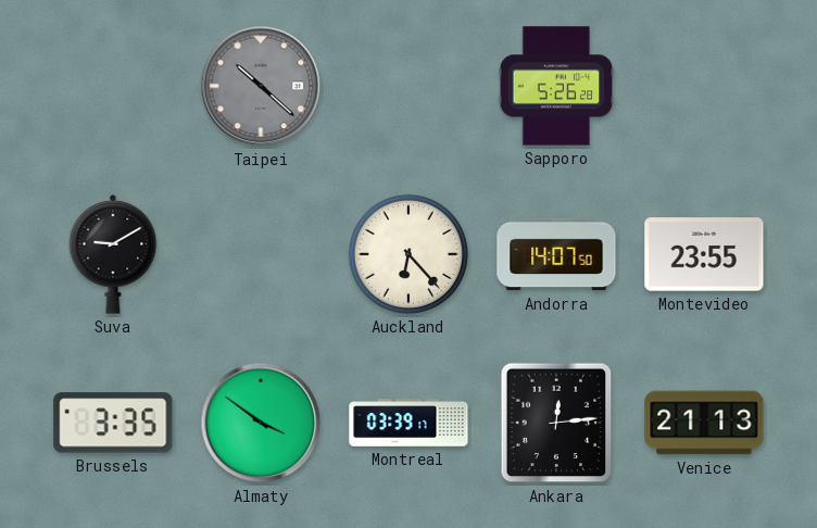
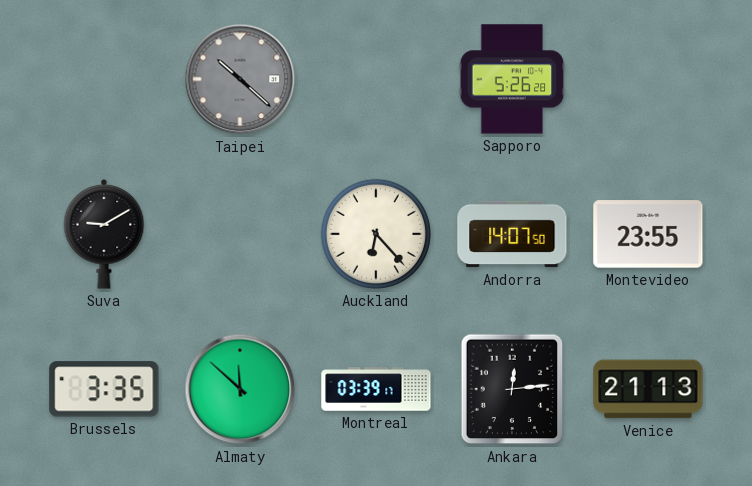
Almaty: 3:51 -> 11:52 (240, 389)
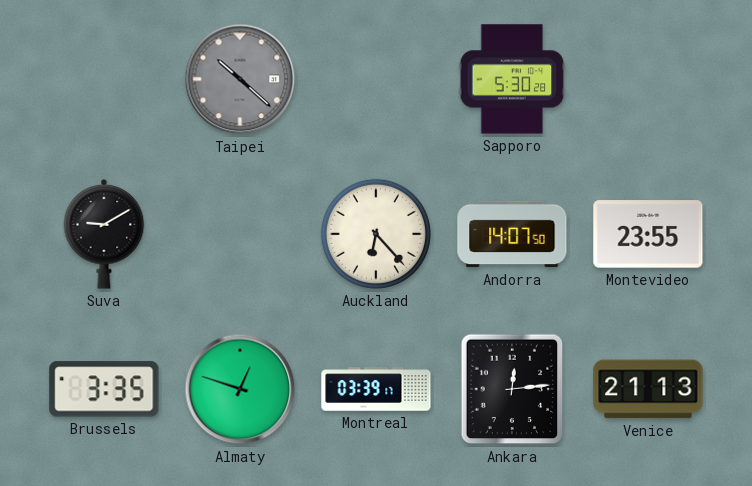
Sapporo: 5:26 -> 5:30 (512, 79)
Almaty: 11:52 -> 12:48 (240, 389)
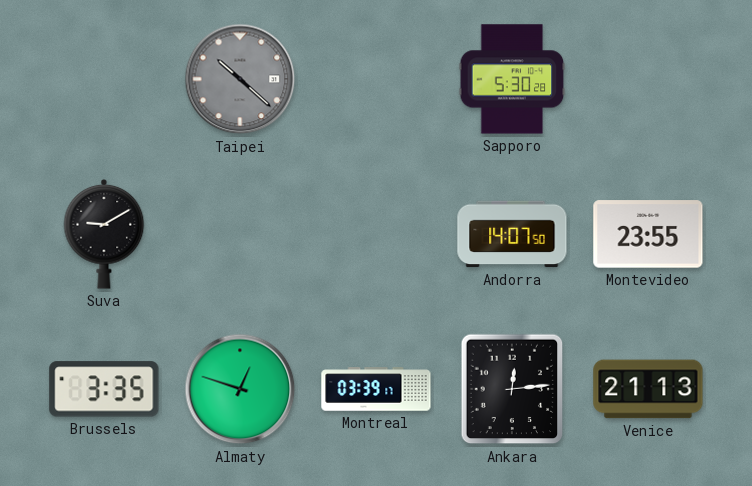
Auckland: 6:23 -> none (376, 234)
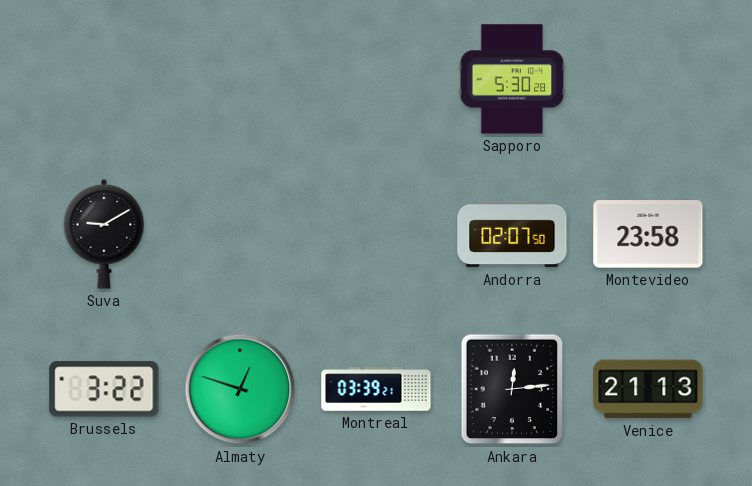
Taipei: 10:22 -> none (240, 79)
Andorra: 14:07 -> 02:07 (512, 234)
Montevideo: 23:55 -> 23:58 (648, 234)
Brussels: 3:35 -> 3:22 (104, 389)
Montreal: 03:39:17 -> 03:39:21 (376, 389)
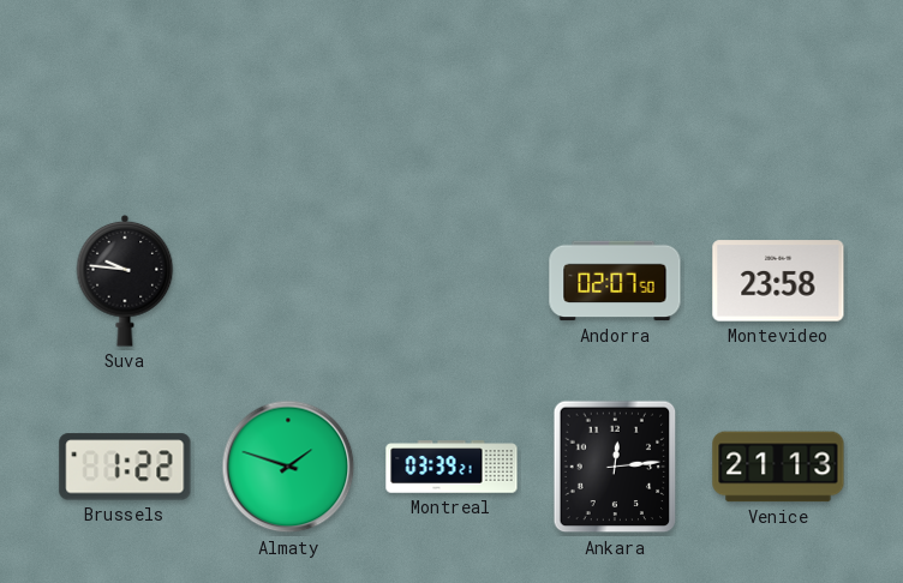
Sapporo: 5:30 -> none (512, 79)
Suva: 9:10 -> 9:46 (125, 281)
Brussels: 3:22 -> 1:22 (125, 467)
Almaty: 12:48 -> 1:48 (288, 467)
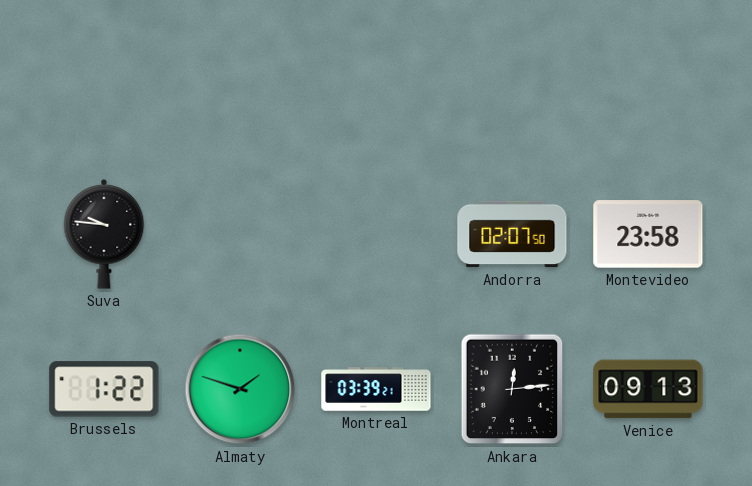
Venice: 21:13 -> 09:13 (648, 389)
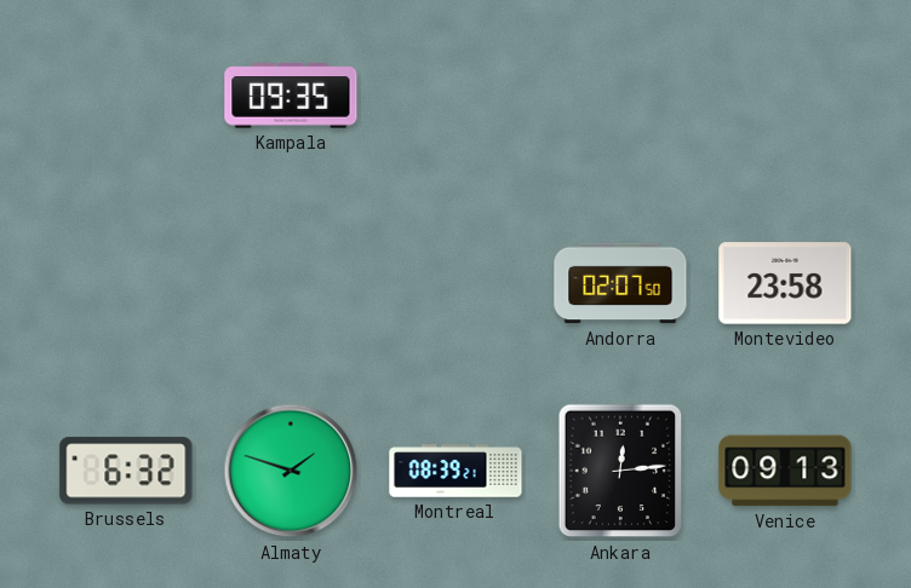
Kampala: none -> 09:35 (291, 96)
Suva: 9:46 -> none (104, 234)
Brussels: 1:22 -> 6:32 (126, 471)
Montreal: 03:39 -> 08:39 (456, 471)
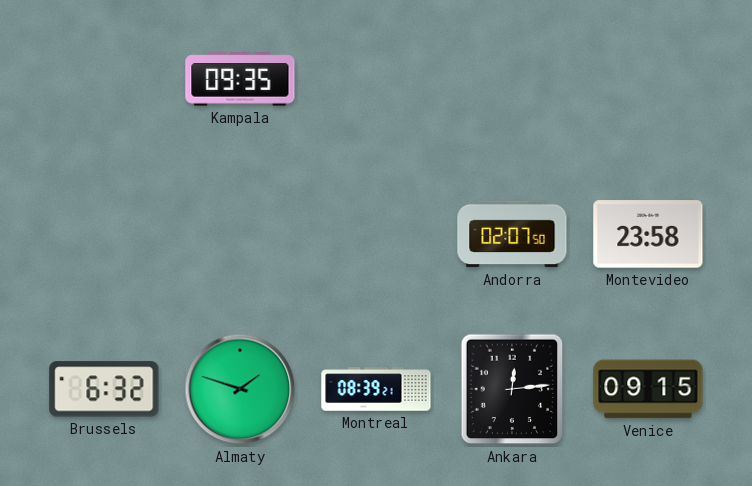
Venice: 09:13 -> 09:15 (648, 389)
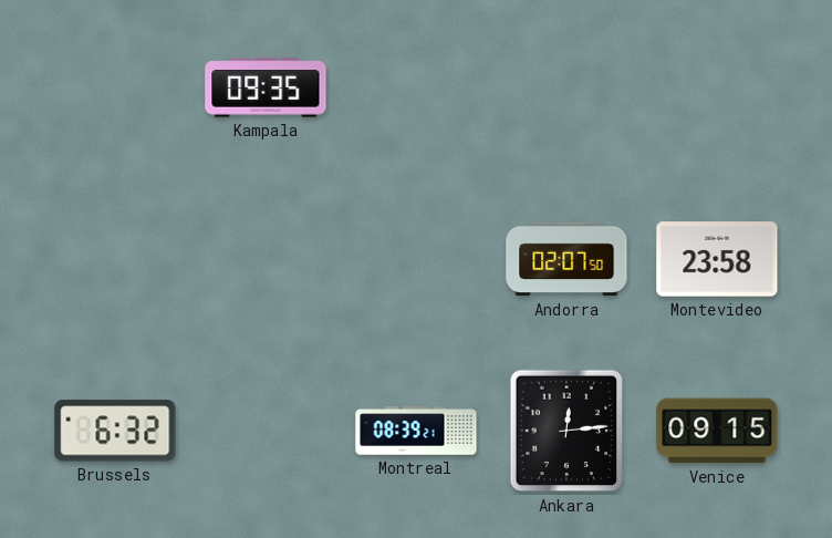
Almaty: 1:48 -> none (240, 389)
